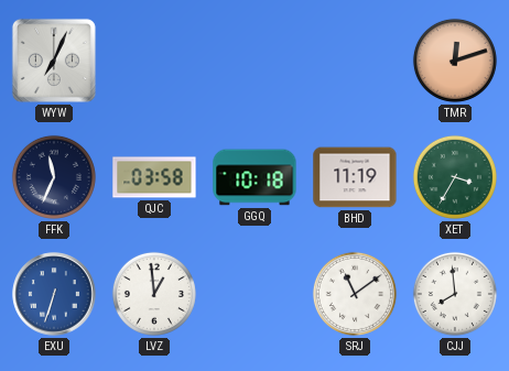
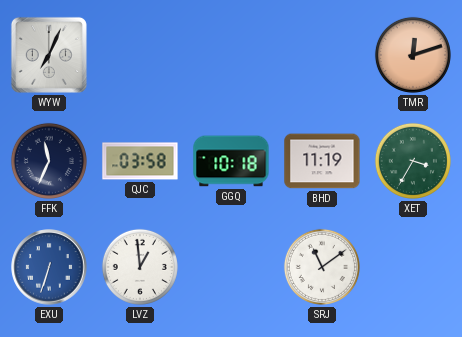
CJJ: 7:59 -> none (455, 294)
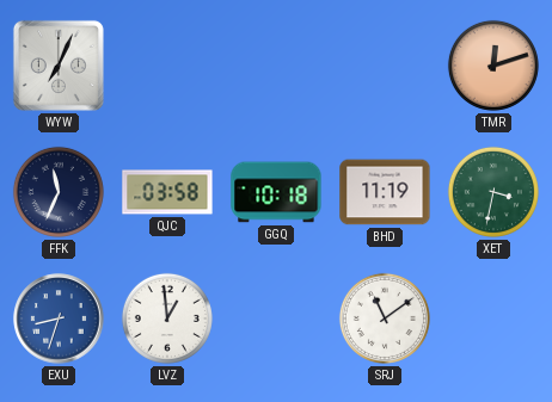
XET: 3:35 -> 3:32 (493, 192)
EXU: 6:33 -> 8:33 (59, 318)
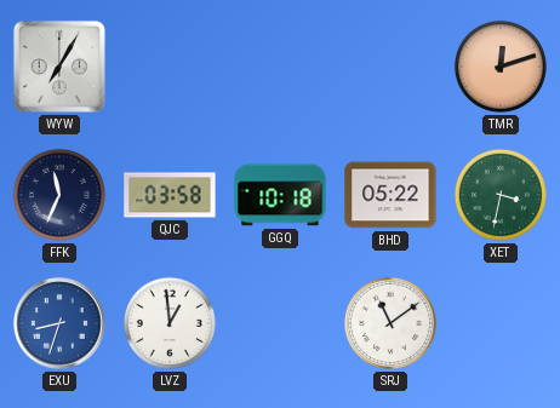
WYW: 7:04 -> 7:05 (59, 67)
BHD: 11:19 -> 05:22 (390, 195)
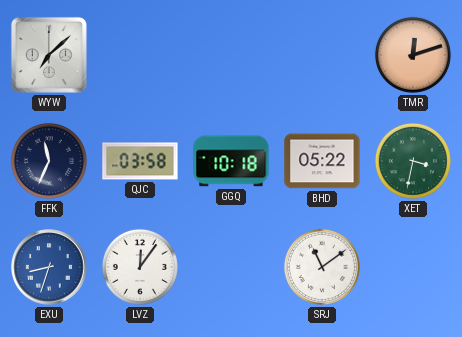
WYW: 7:05 -> 7:08 (49, 55)
LVZ: 12:59 -> 12:06 (140, 267)
